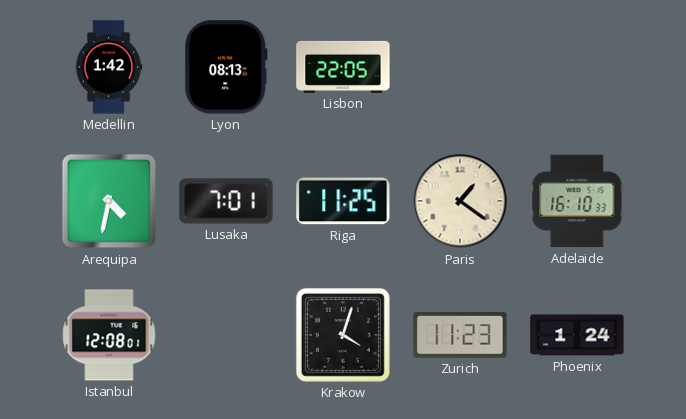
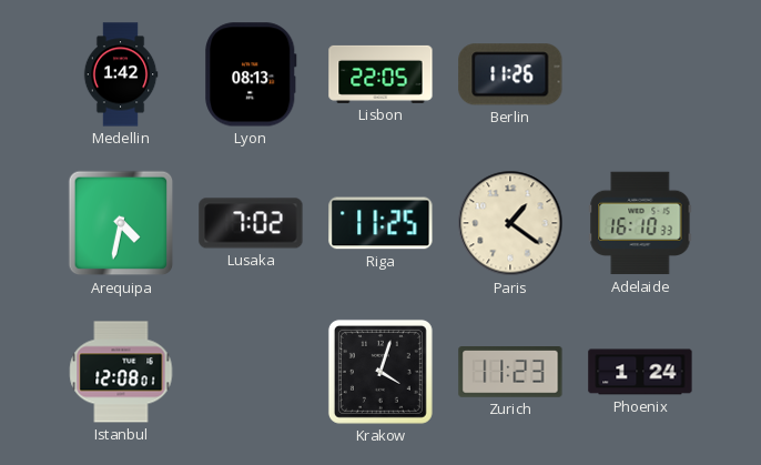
Berlin: none -> 11:26 (510, 74)
Lusaka: 7:01 -> 7:02 (251, 223)
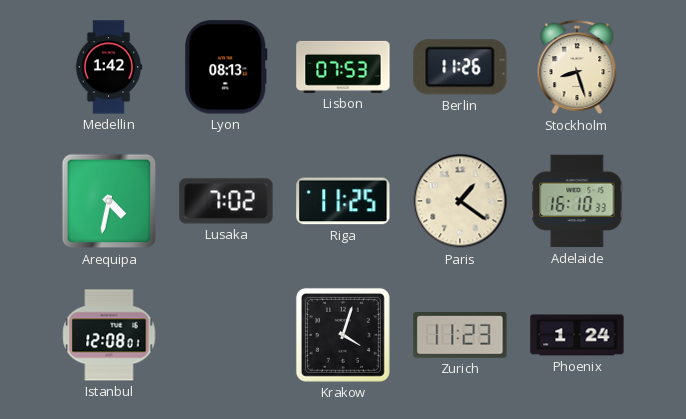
Lisbon: 22:05 -> 07:53 (343, 67)
Stockholm: none -> 8:27 (577, 68)
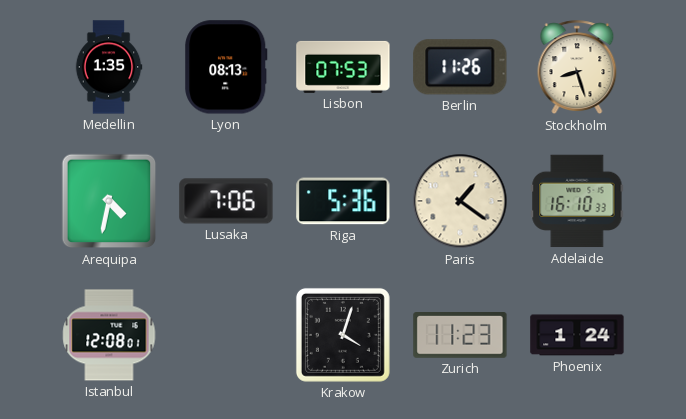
Medellin: 1:42 -> 1:35 (109, 67)
Lusaka: 7:02 -> 7:06 (226, 201)
Riga: 11:25 -> 5:36 (343, 201)
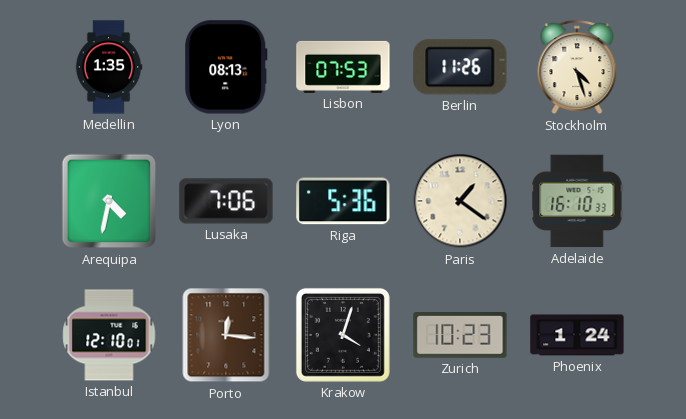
Stockholm: 8:27 -> 4:27 (577, 68)
Istanbul: 12:08 -> 12:10 (109, 335)
Porto: none -> 12:16 (226, 335)
Zurich: 11:23 -> 10:23 (460, 336)
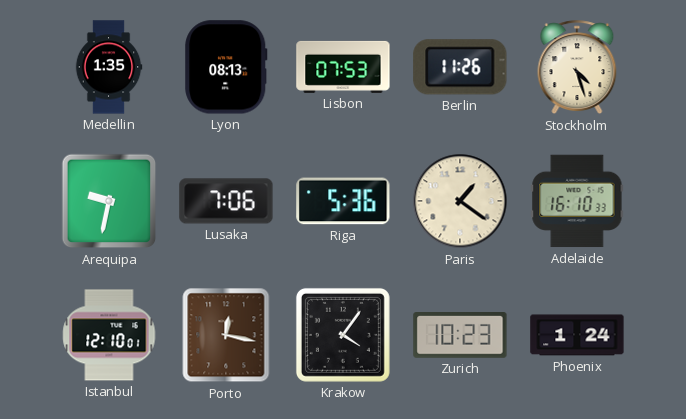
Arequipa: 4:32 -> 9:32 (109, 201)
Porto: 12:16 -> 12:17 (226, 335)
Krakow: 4:03 -> 4:06 (343, 335)
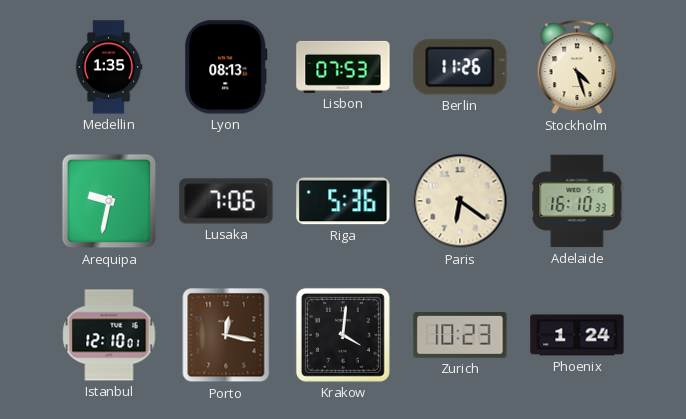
Paris: 1:21 -> 6:21 (460, 201)
Krakow: 4:06 -> 4:01 (343, 335)
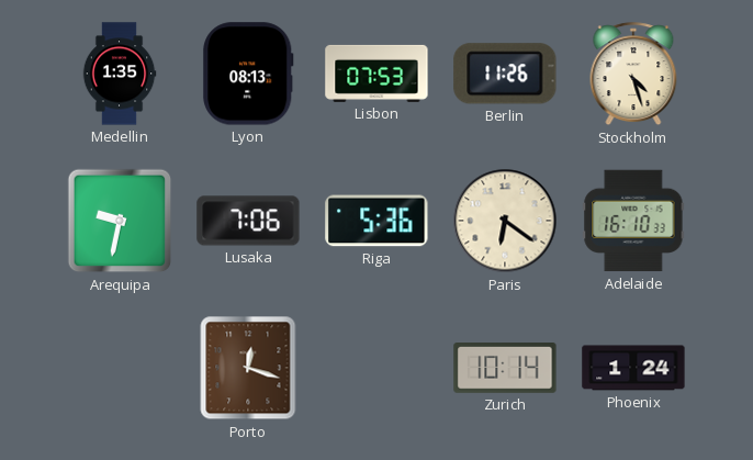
Istanbul: 12:10 -> none (109, 335)
Porto: 12:17 -> 12:18 (248, 368)
Krakow: 4:01 -> none (343, 335)
Zurich: 10:23 -> 10:14 (505, 369)
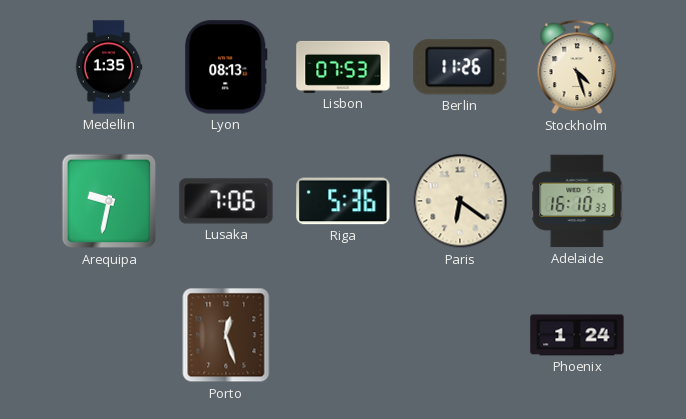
Porto: 12:18 -> 12:27 (226, 335)
Zurich: 10:14 -> none (505, 369)
